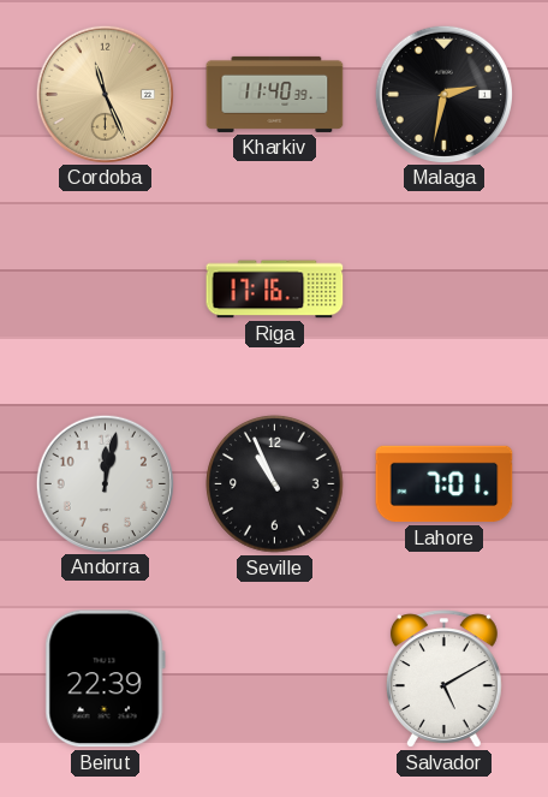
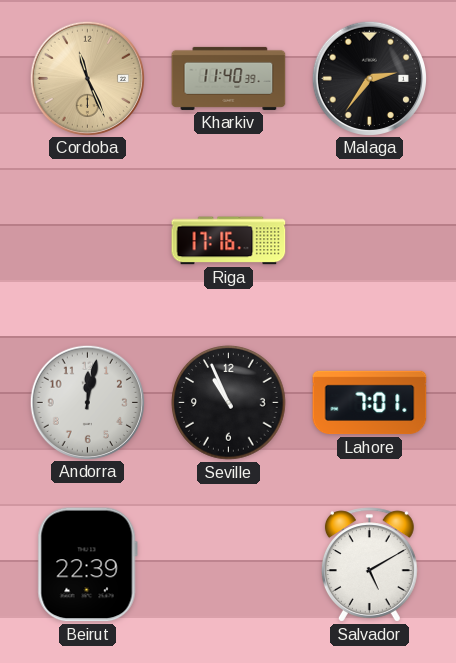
Malaga: 2:32 -> 2:36 (369, 78)
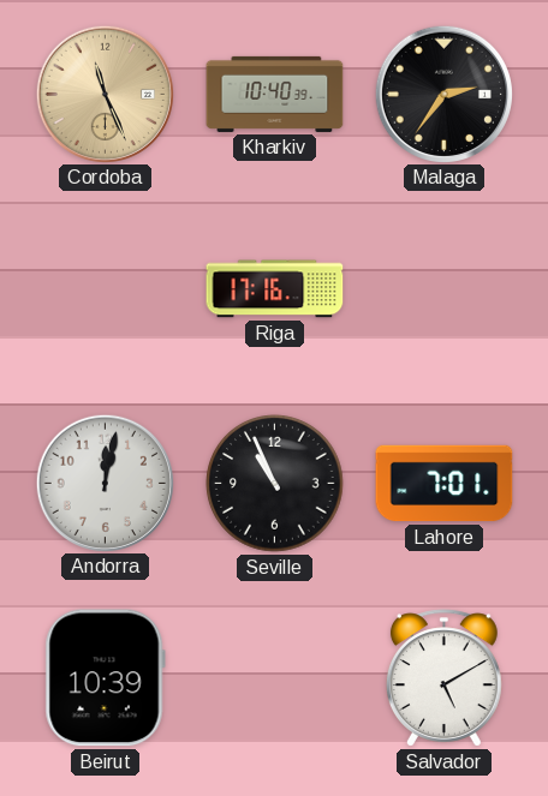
Kharkiv: 11:40 -> 10:40 (275, 94)
Beirut: 22:39 -> 10:39 (105, 678)
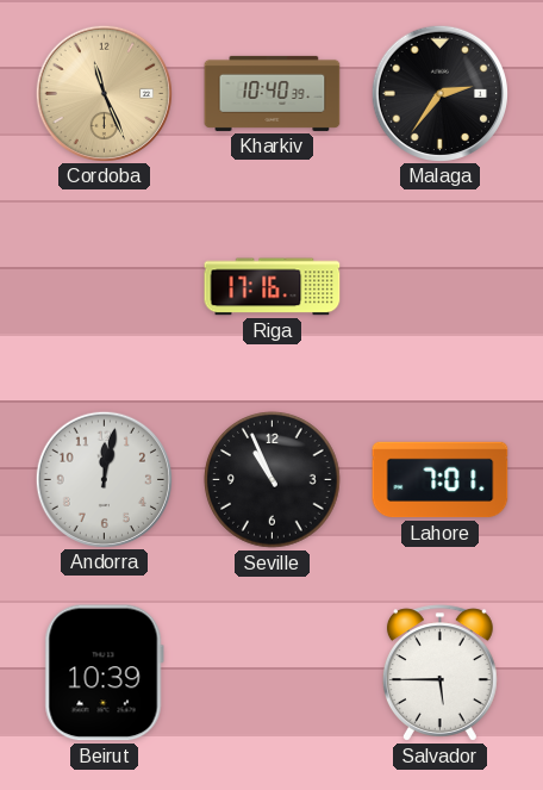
Salvador: 5:10 -> 5:45 (439, 673)
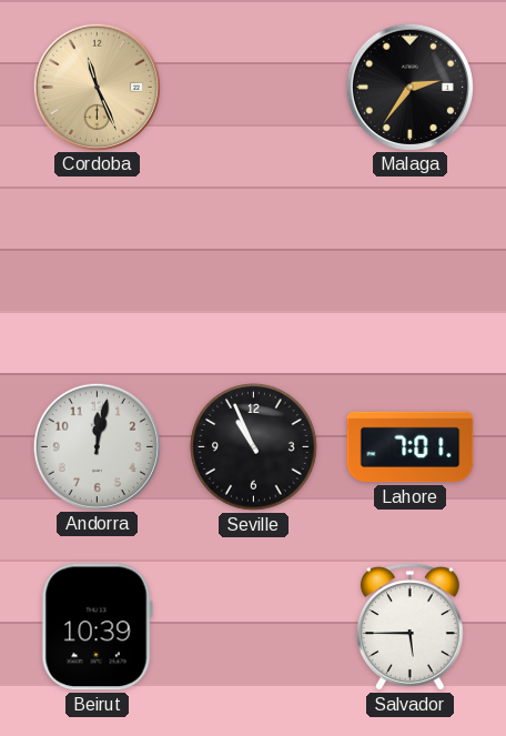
Kharkiv: 10:40 -> none (273, 93)
Riga: 17:16 -> none (273, 287)
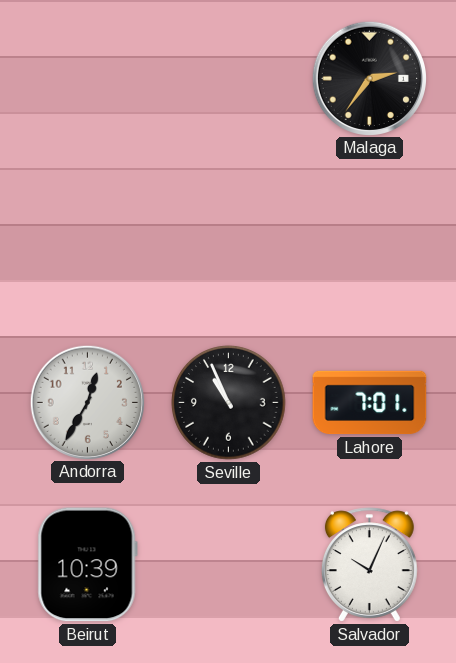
Cordoba: 11:26 -> none (97, 87)
Andorra: 12:02 -> 12:35 (87, 402)
Salvador: 5:45 -> 10:04 (369, 565)
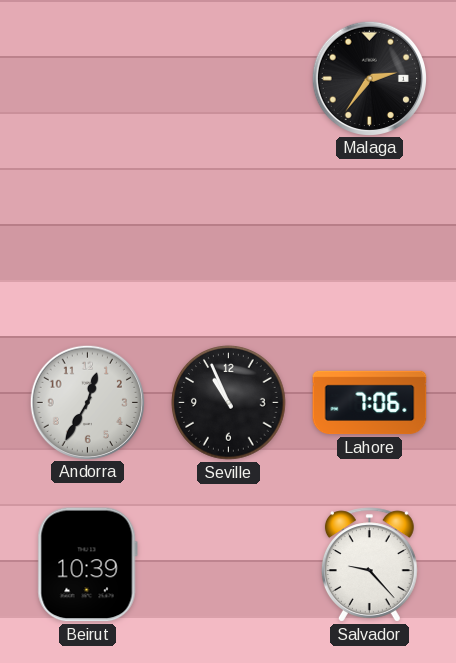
Lahore: 7:01 -> 7:06 (370, 403)
Salvador: 10:04 -> 9:23 (369, 565)
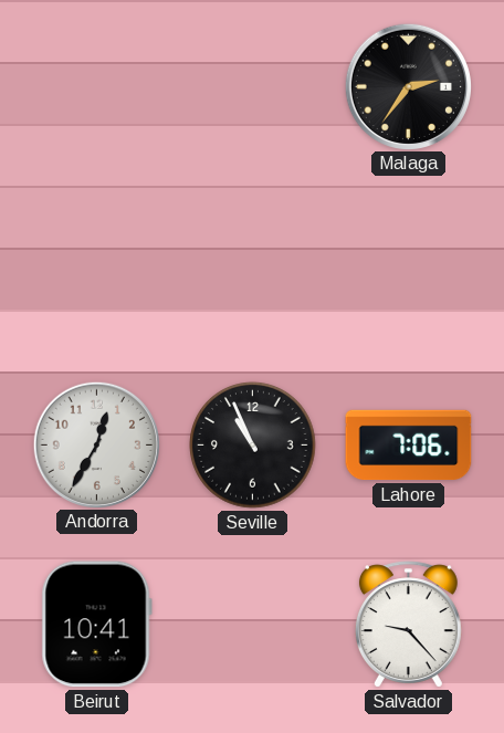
Beirut: 10:39 -> 10:41 (96, 625)
